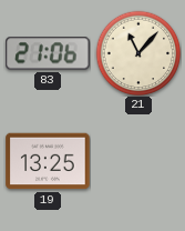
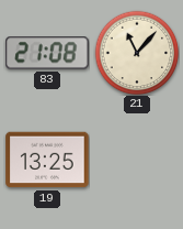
83: 21:06 -> 21:08 (47, 53)
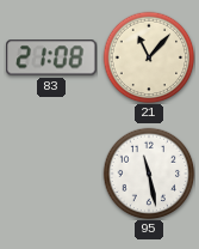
19: 13:25 -> none (47, 160)
95: none -> 11:28 (149, 174)
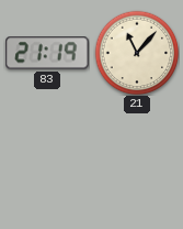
83: 21:08 -> 21:19 (47, 53)
95: 11:28 -> none (149, 174)
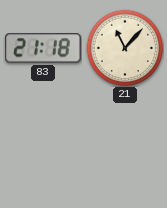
83: 21:19 -> 21:18 (43, 48)
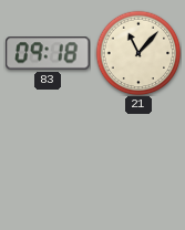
83: 21:18 -> 09:18 (48, 53)
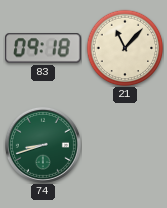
74: none -> 8:42 (43, 145)
